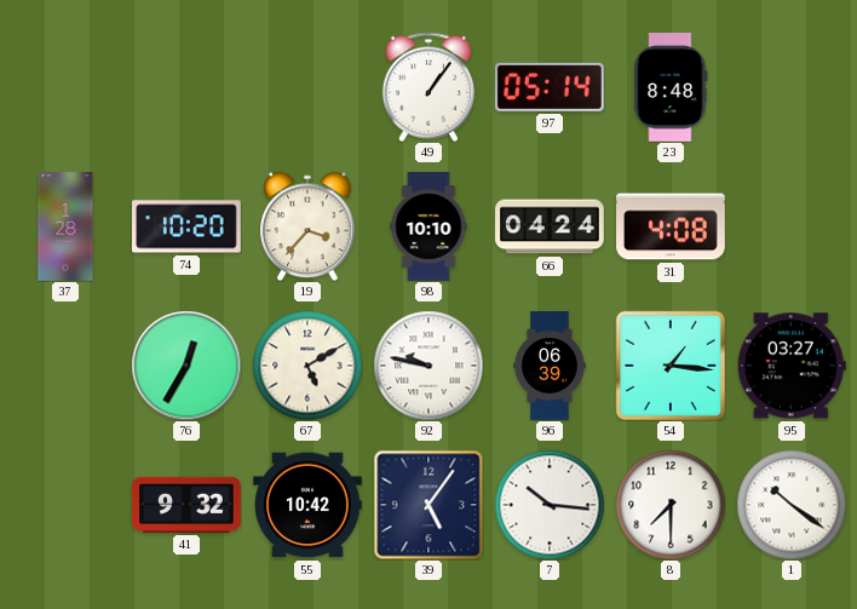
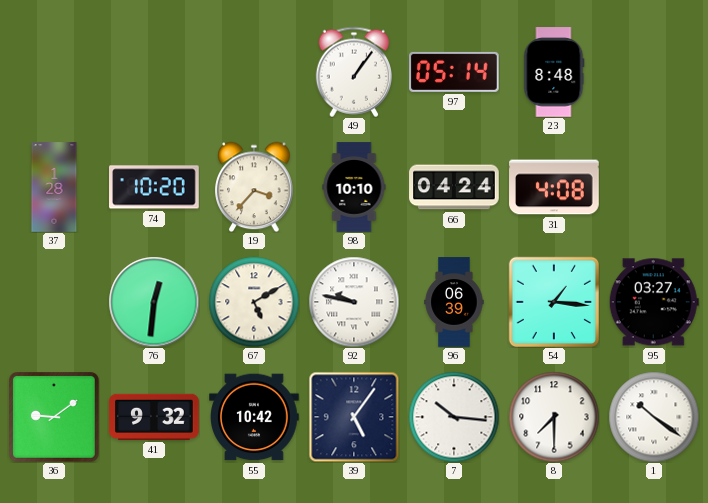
76: 12:35 -> 12:31 (154, 302)
36: none -> 9:09 (55, 418)
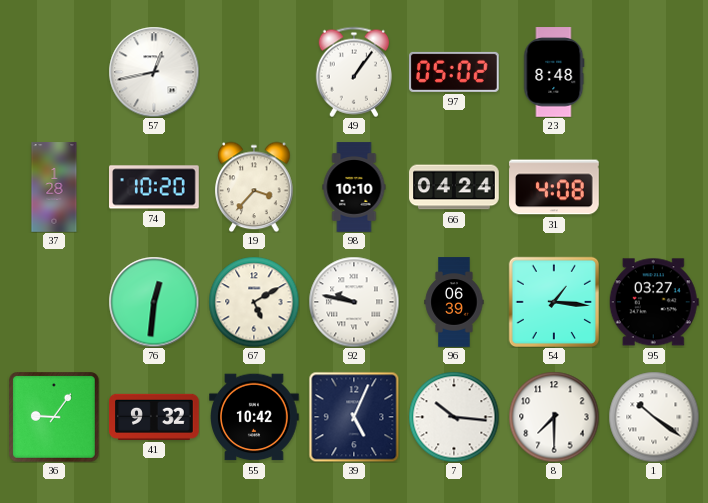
57: none -> 12:43 (154, 72)
97: 05:14 -> 05:02 (454, 72)
36: 9:09 -> 9:06 (55, 418)
39: 5:06 -> 5:04 (354, 417)
